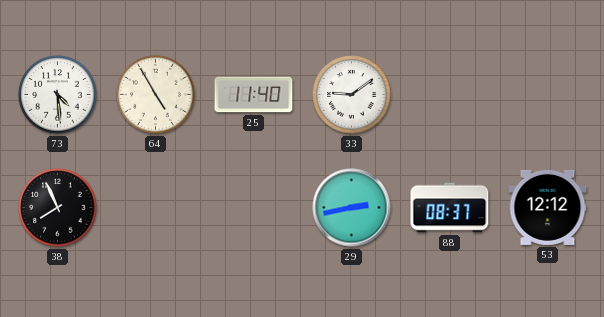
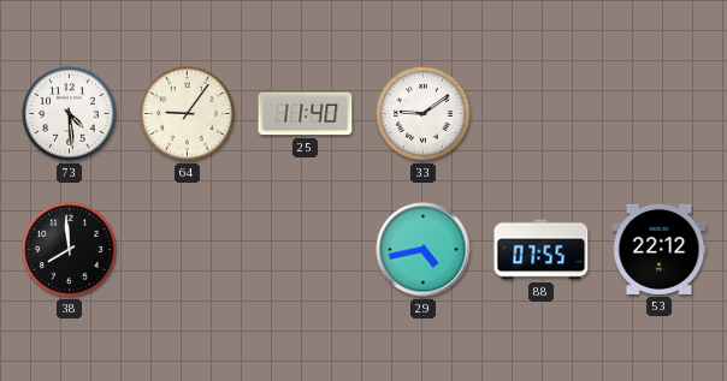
64: 4:55 -> 9:06 (188, 114)
38: 7:56 -> 7:59 (70, 250)
29: 2:43 -> 4:43 (424, 250)
88: 08:37 -> 07:55 (542, 250)
53: 12:12 -> 22:12 (660, 249)
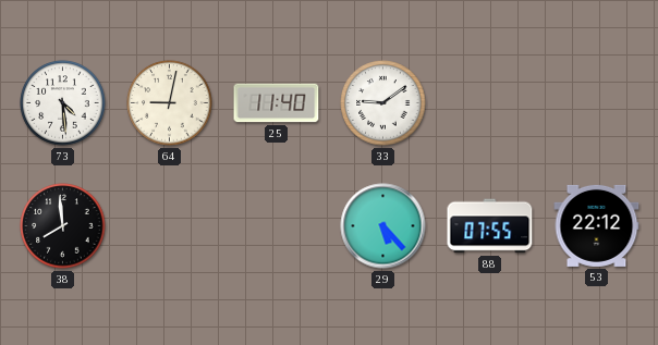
64: 9:06 -> 9:02 (170, 103)
29: 4:43 -> 5:23 (383, 226)
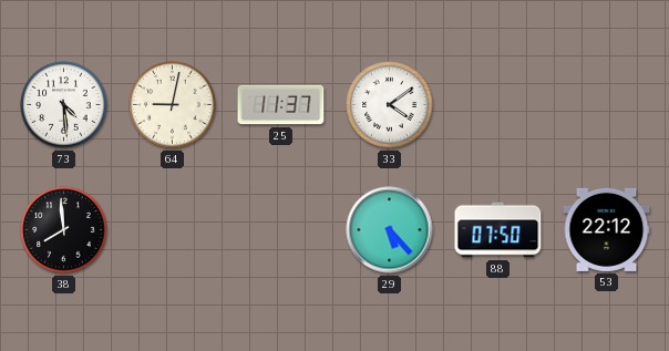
25: 11:40 -> 11:37 (281, 105)
33: 9:09 -> 4:09 (390, 105)
88: 07:55 -> 07:50 (498, 230)
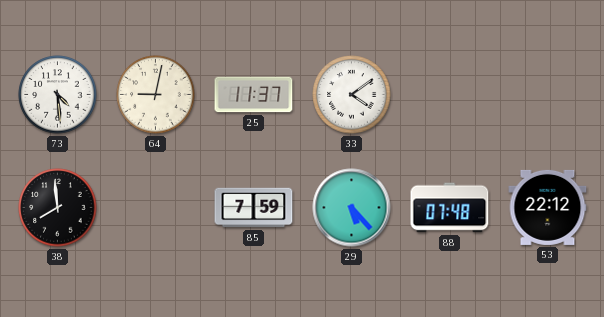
85: none -> 7:59 (254, 208)
88: 07:50 -> 07:48 (450, 208)
